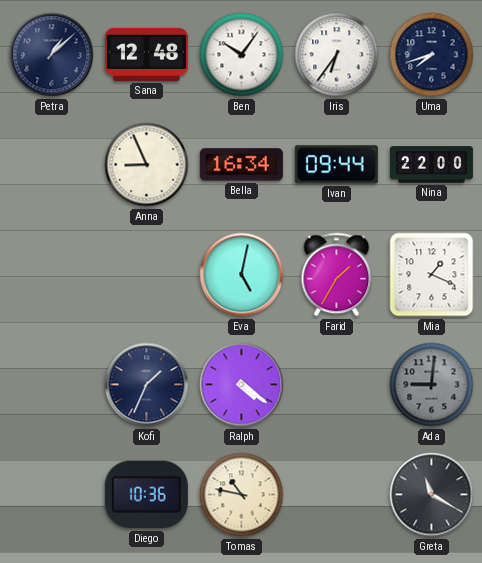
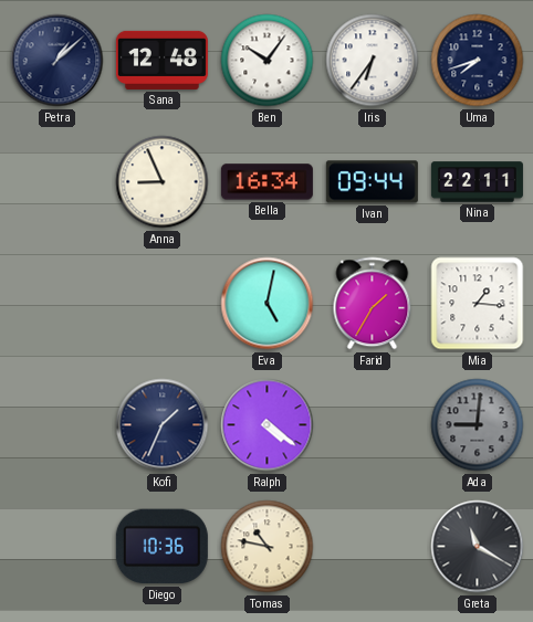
Nina: 22:00 -> 22:11 (477, 182)
Mia: 1:19 -> 1:16 (478, 304)
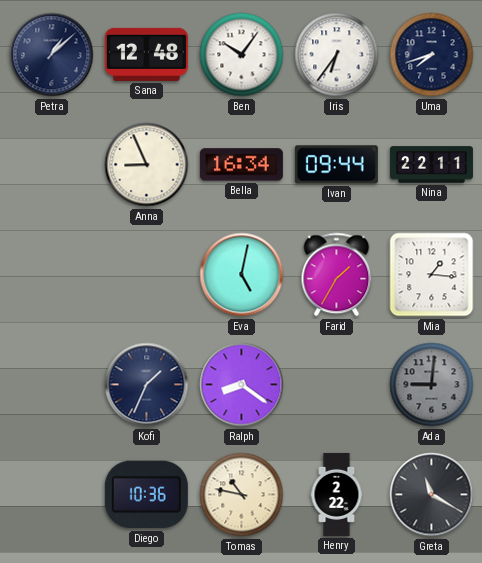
Ralph: 4:21 -> 8:21 (242, 385)
Henry: none -> 2:22 (337, 494)
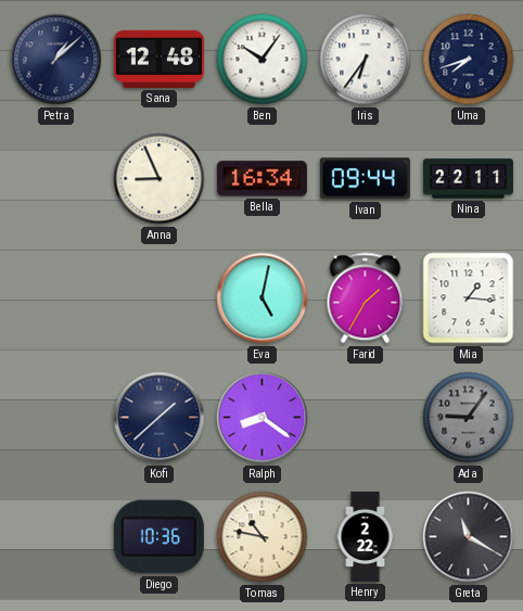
Kofi: 1:34 -> 1:38 (160, 418)
Ada: 9:01 -> 9:06 (469, 418)
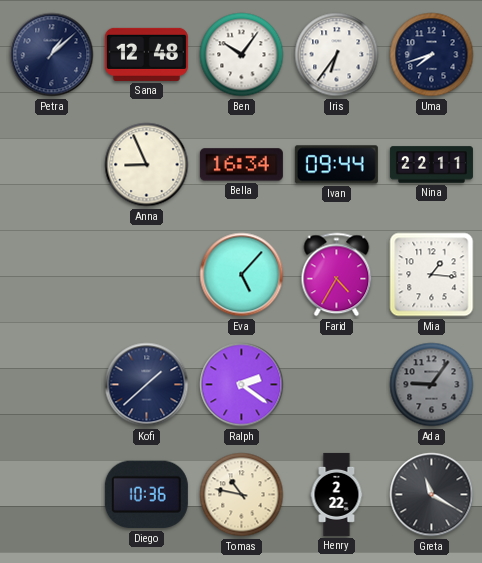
Eva: 5:02 -> 5:07 (242, 275)
Farid: 1:35 -> 4:35 (337, 275)
Ralph: 8:21 -> 2:21 (242, 385)
